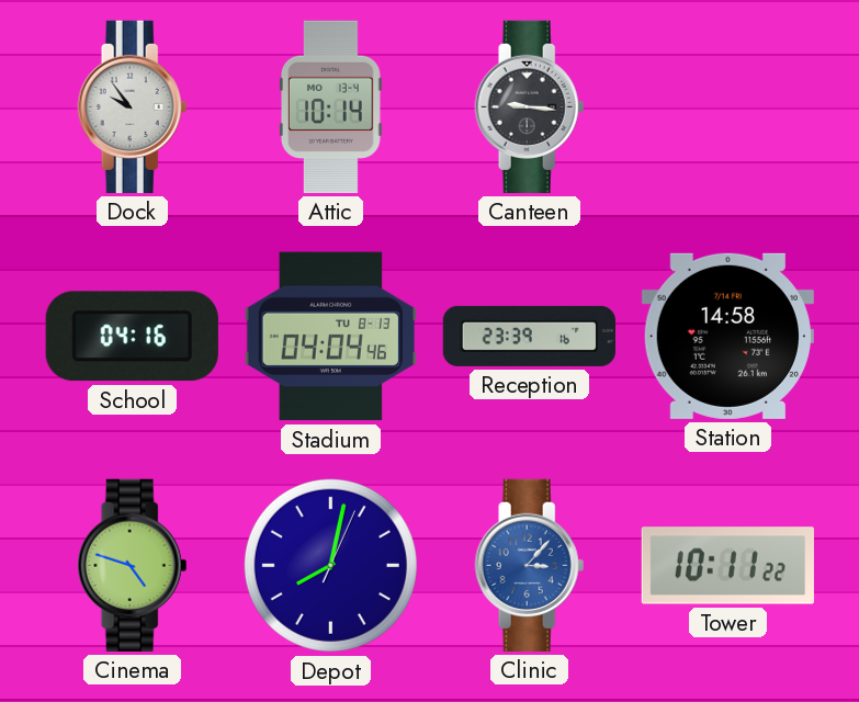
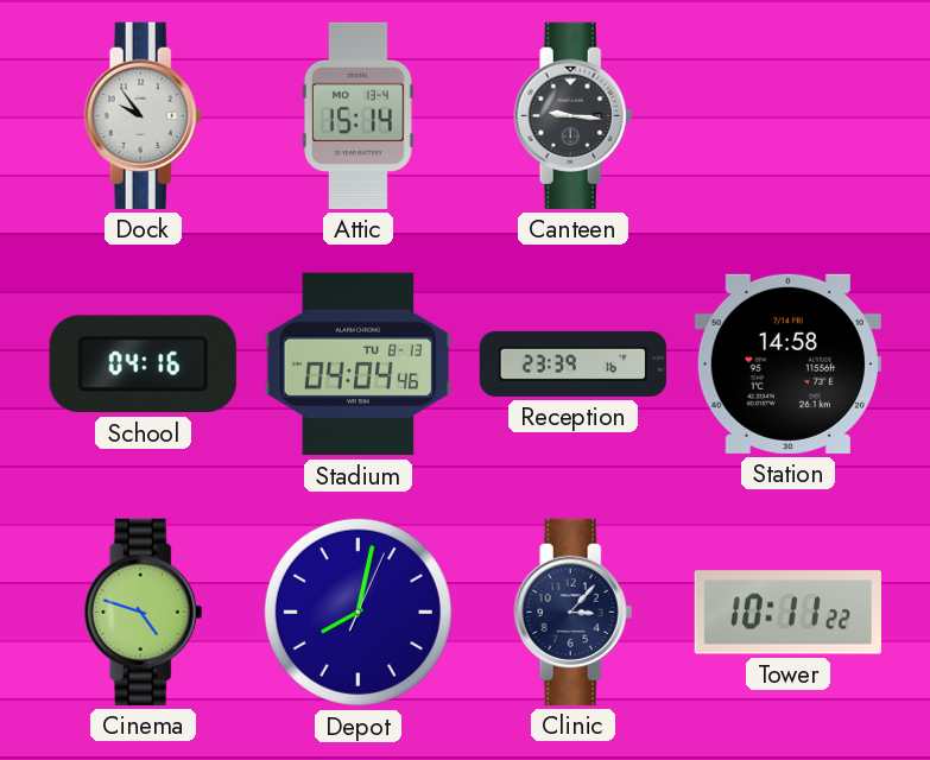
Attic: 10:14 -> 15:14 (358, 115)
Clinic dial: blue -> navy (574, 612)
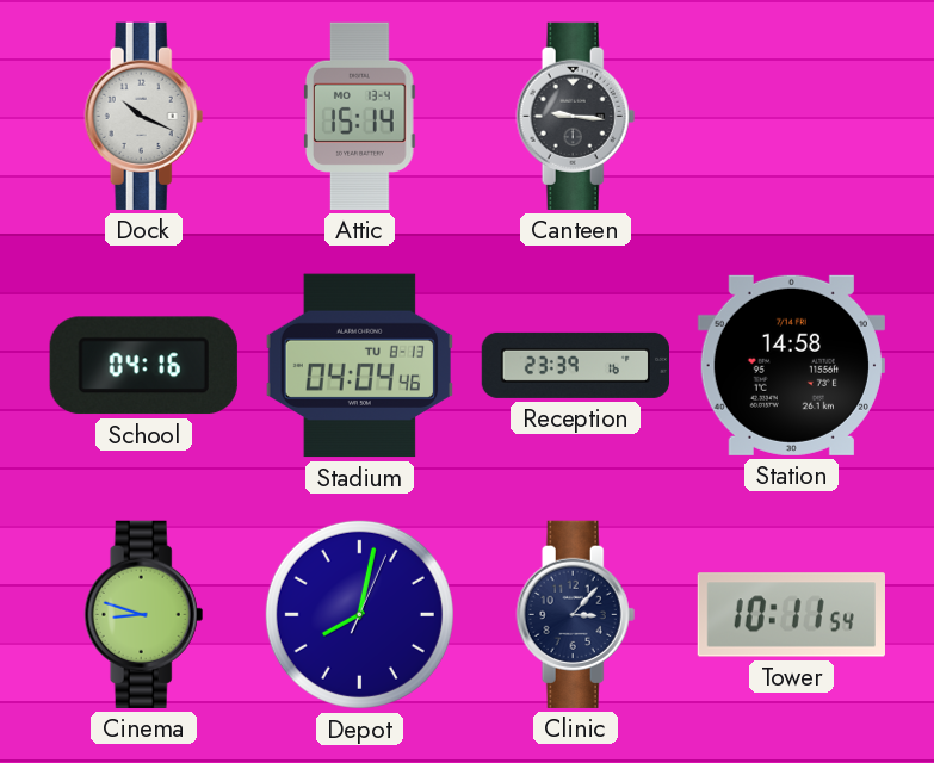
Dock: 9:54 -> 10:19 (144, 116)
Cinema: 4:48 -> 8:48 (144, 614)
Tower: 10:11:22 -> 10:11:54 (791, 615)
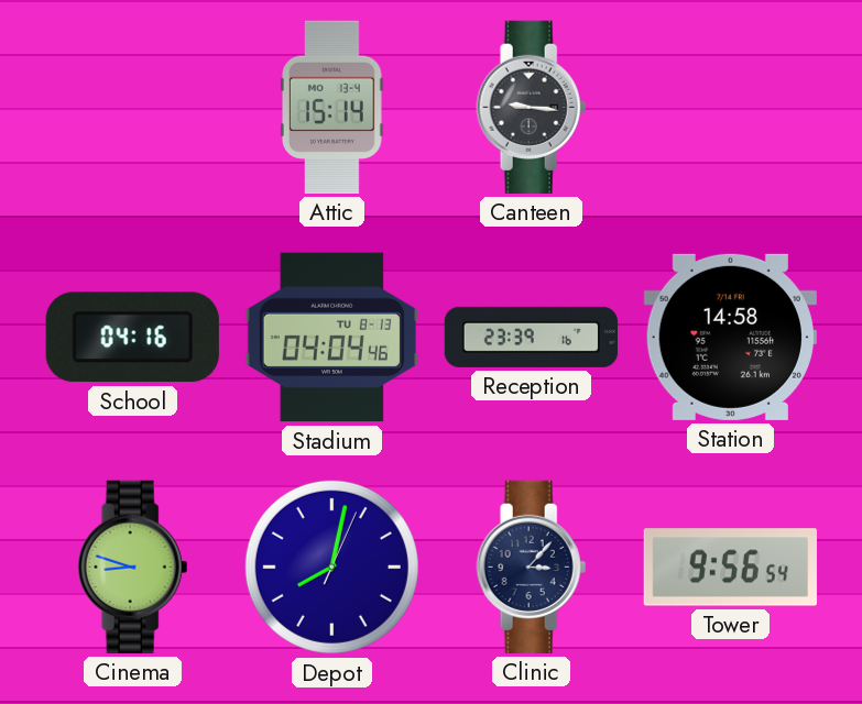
Dock: 10:19 -> none (144, 116)
Tower: 10:11 -> 9:56 (730, 568)
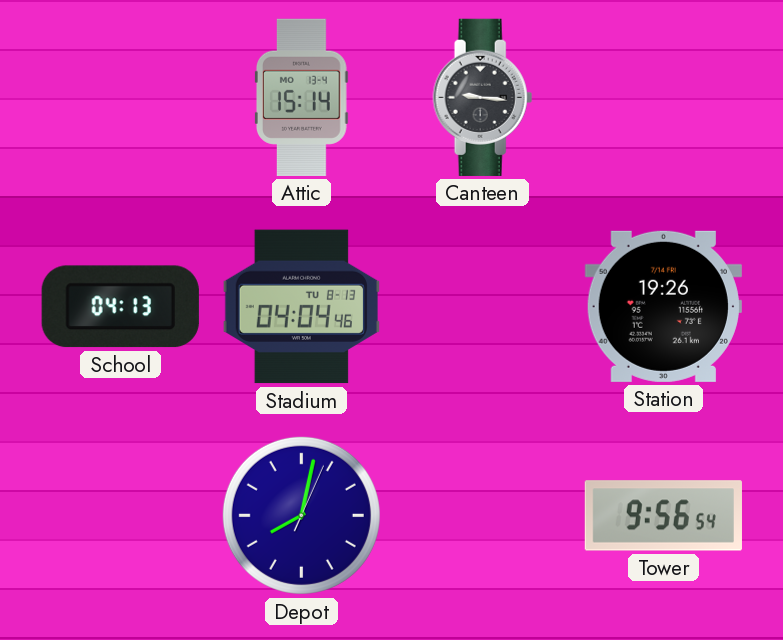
School: 04:16 -> 04:13 (120, 307)
Reception: 23:39 -> none (531, 337)
Station: 14:58 -> 19:26 (663, 306)
Cinema: 8:48 -> none (133, 566)
Clinic: 3:07 -> none (532, 566)
